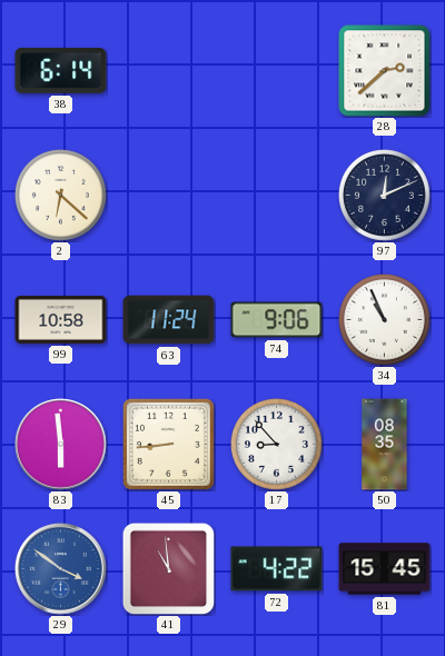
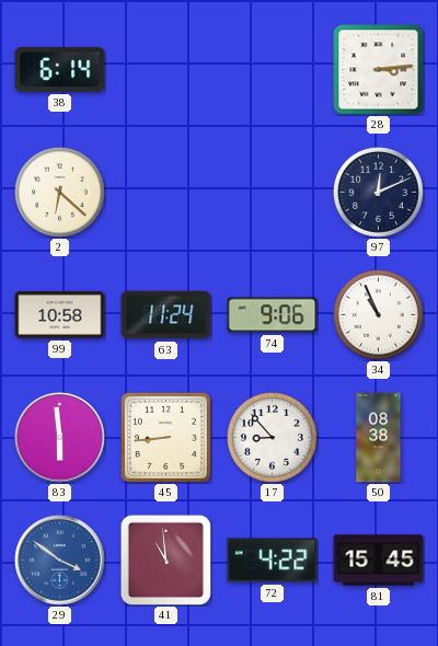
28: 2:38 -> 3:14 (379, 70)
50: 08:35 -> 08:38 (379, 438)
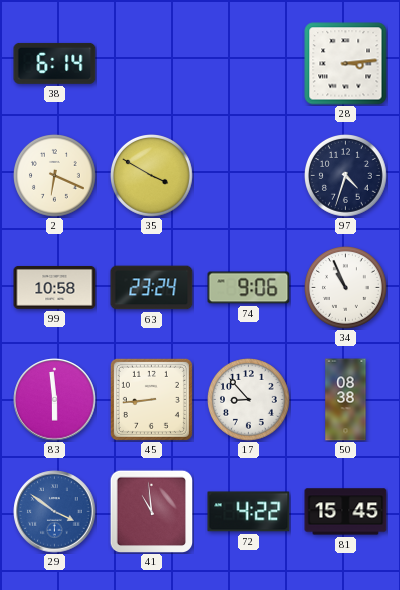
2: 6:22 -> 6:19 (55, 176)
35: none -> 3:50 (152, 176)
97: 12:11 -> 4:33 (346, 176)
63: 11:24 -> 23:24 (152, 288)
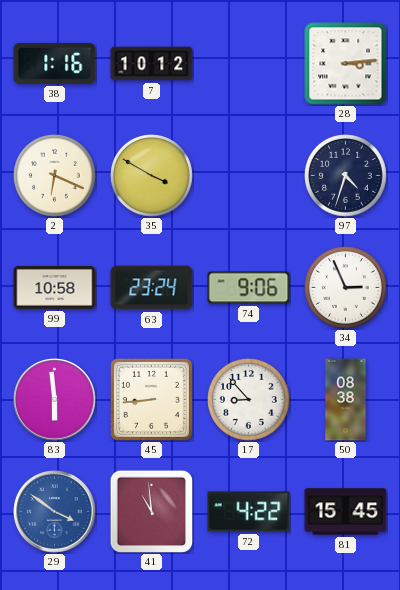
38: 6:14 -> 1:16 (55, 63)
7: none -> 10:12 (152, 64)
34: 10:56 -> 2:56 (346, 288)
